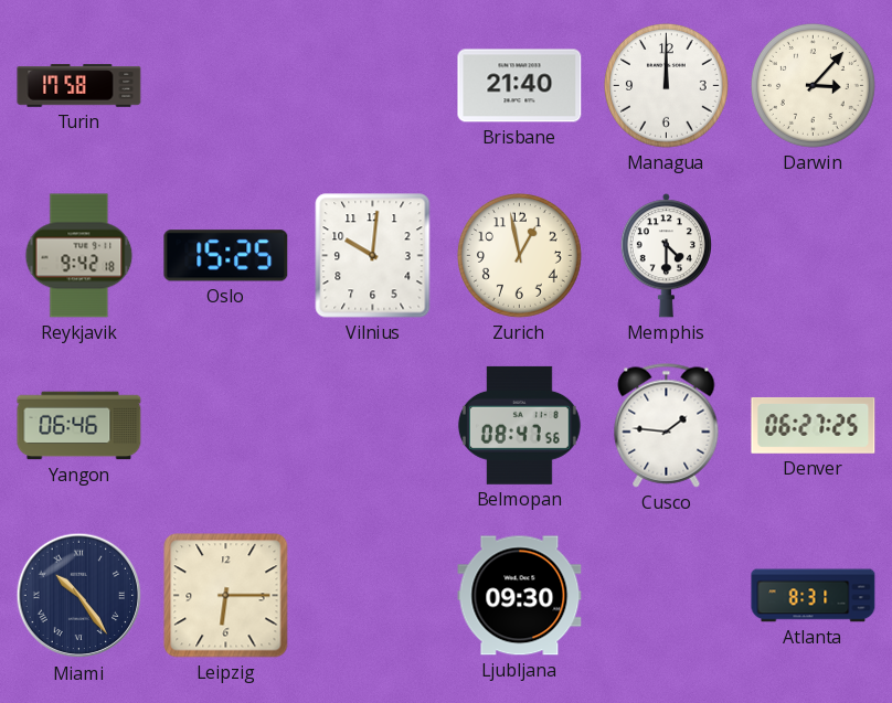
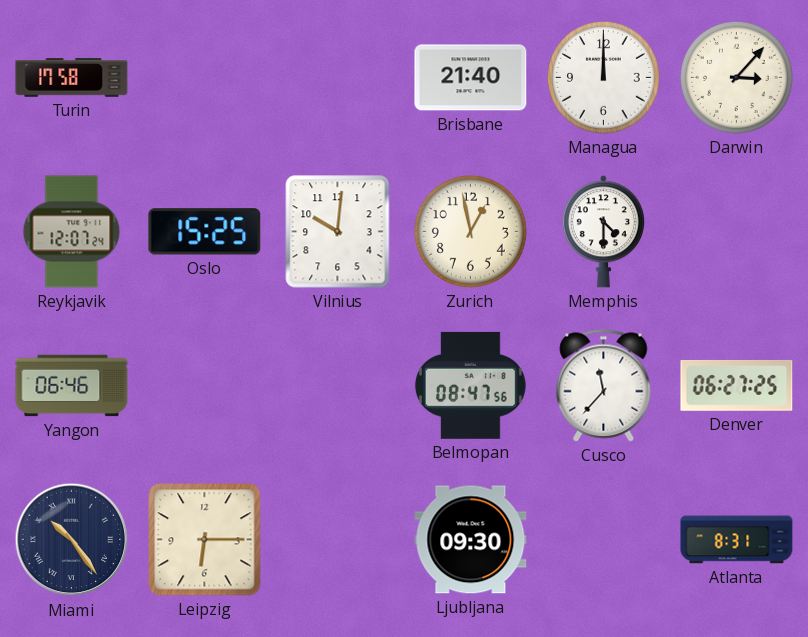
Reykjavik: 9:42 -> 12:07 (72, 232)
Cusco: 1:46 -> 11:37 (604, 386)
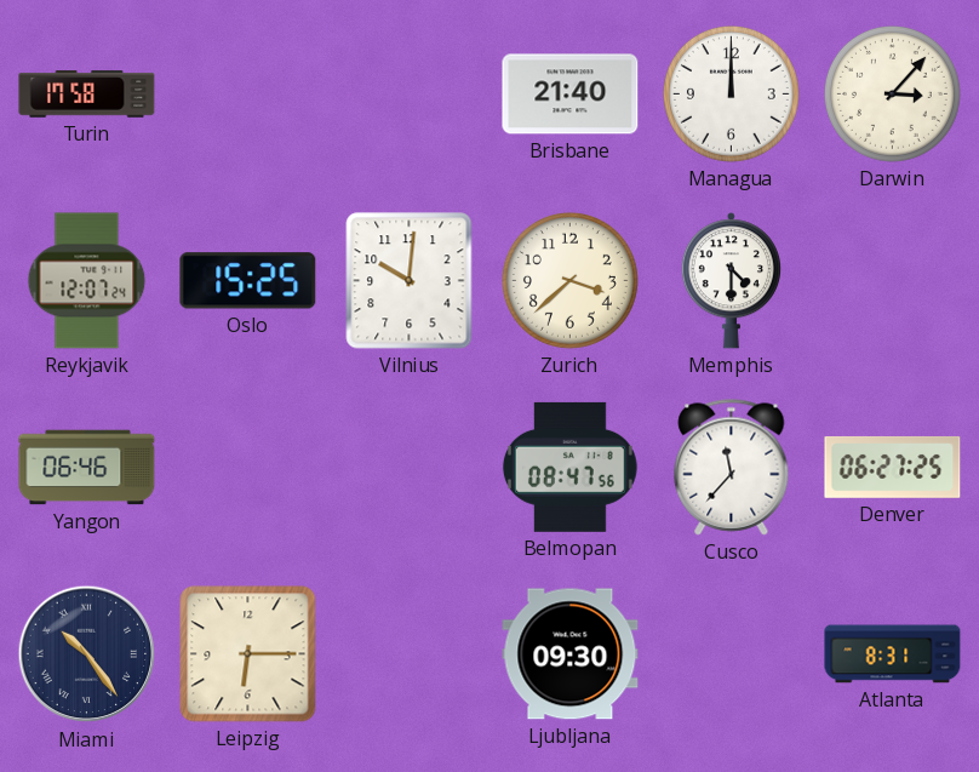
Zurich: 12:58 -> 3:38 (569, 280)
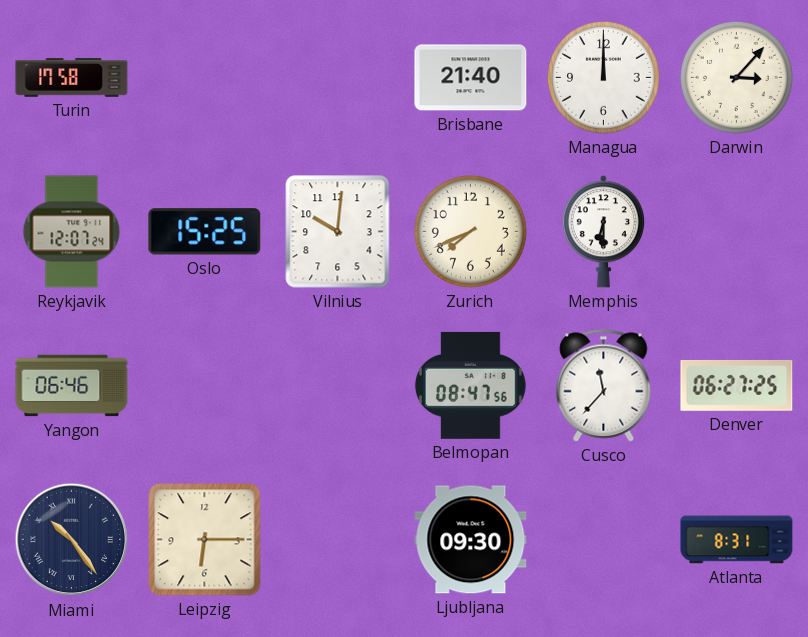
Zurich: 3:38 -> 7:41 (470, 231)
Memphis: 4:30 -> 6:30 (603, 232)
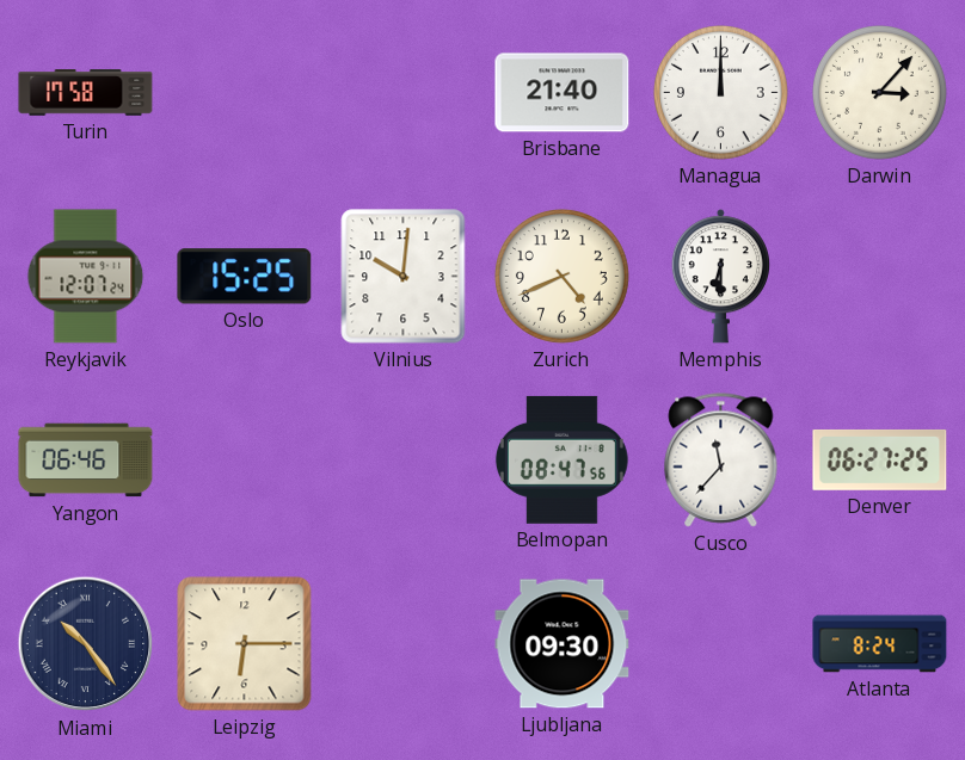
Zurich: 7:41 -> 4:41 (561, 276)
Atlanta: 8:31 -> 8:24 (880, 644)
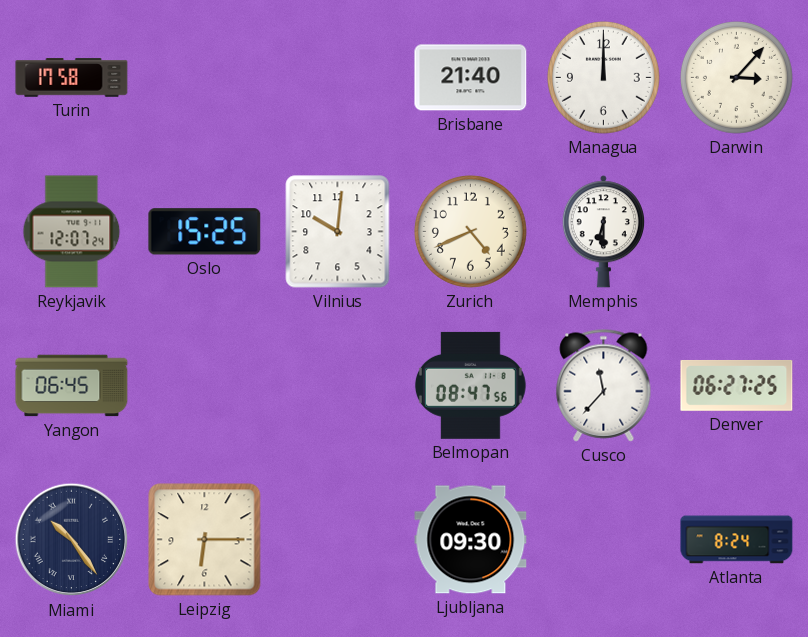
Yangon: 06:46 -> 06:45 (72, 386)
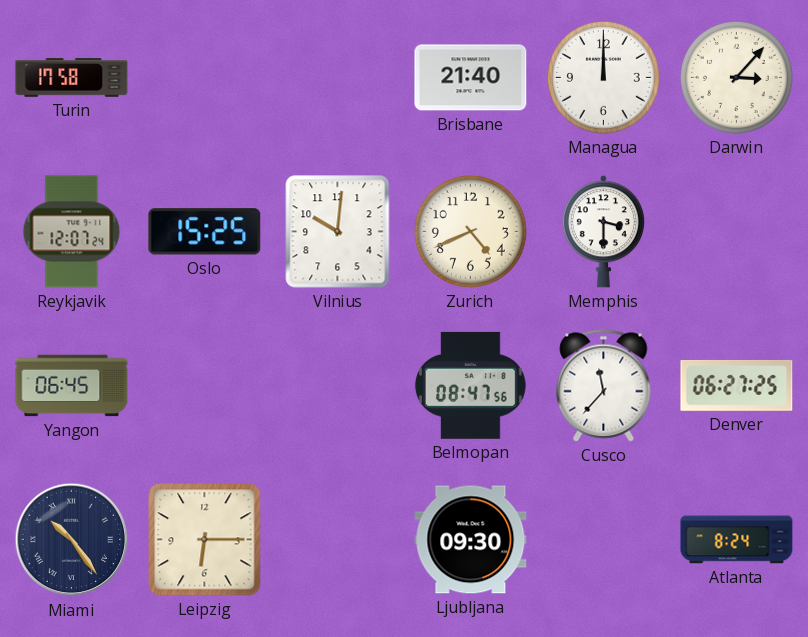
Memphis: 6:30 -> 3:30 (603, 232)
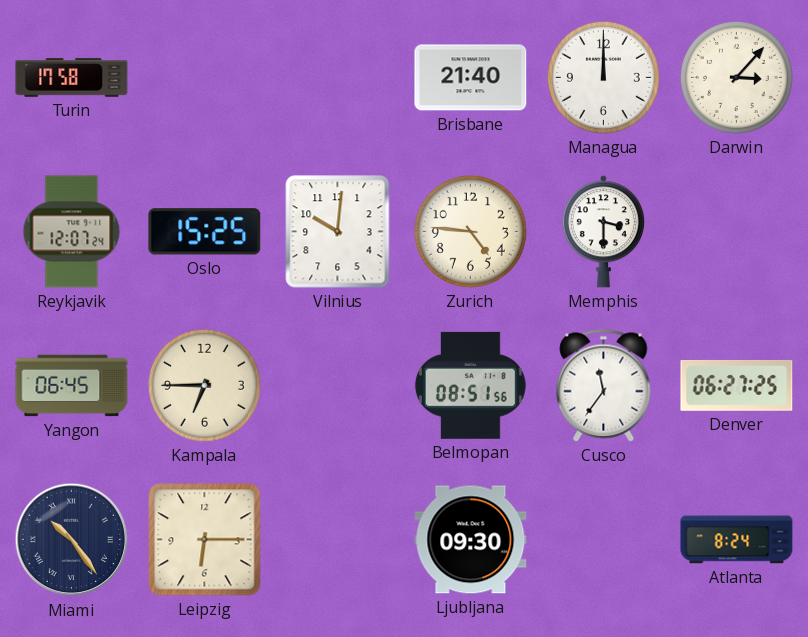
Zurich: 4:41 -> 4:46 (470, 231)
Kampala: none -> 6:45 (204, 385)
Belmopan: 08:47 -> 08:51 (470, 385)
Cusco: 11:37 -> 11:36 (604, 386)
